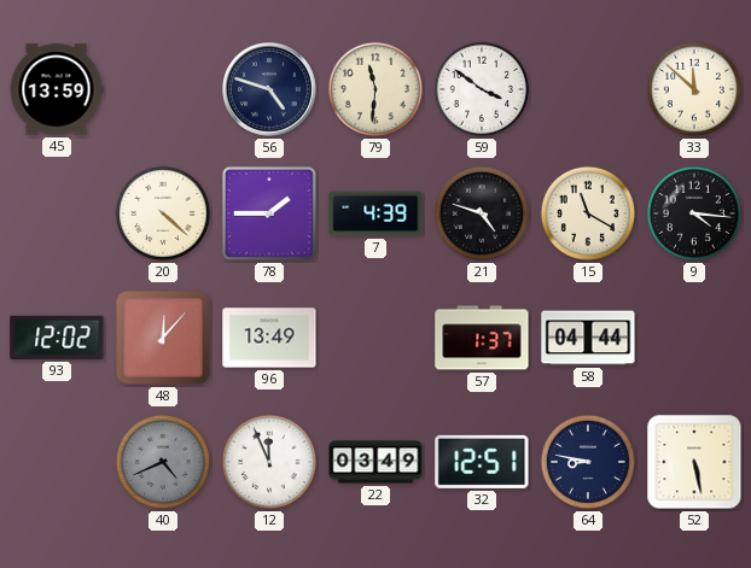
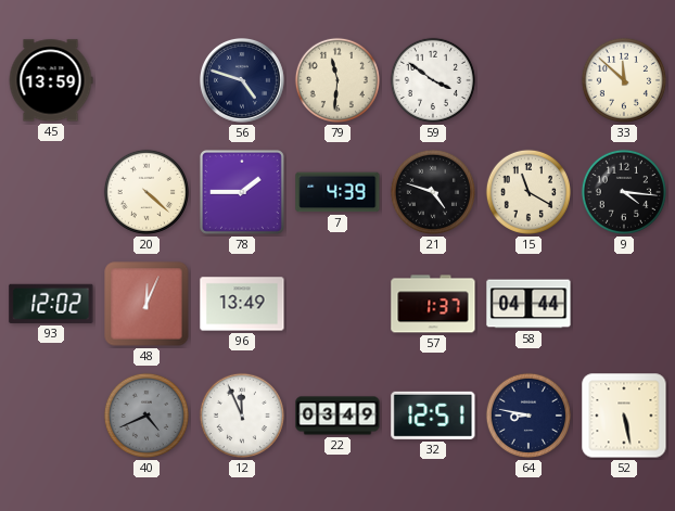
48: 12:07 -> 12:04 (147, 304)
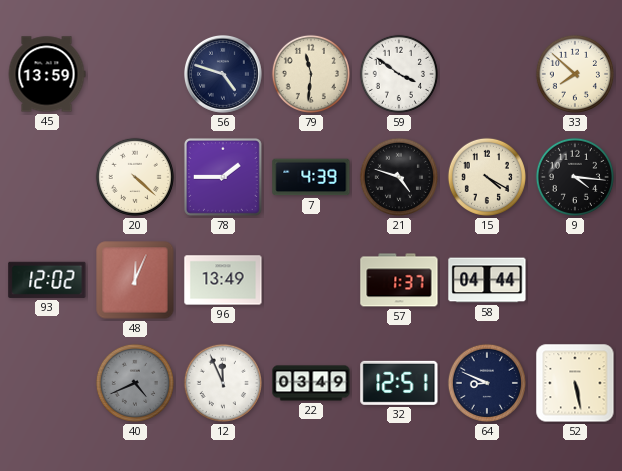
33: 11:52 -> 7:52 (575, 74)
15: 11:20 -> 4:20 (487, 177)
64: 8:47 -> 8:49 (487, 383)
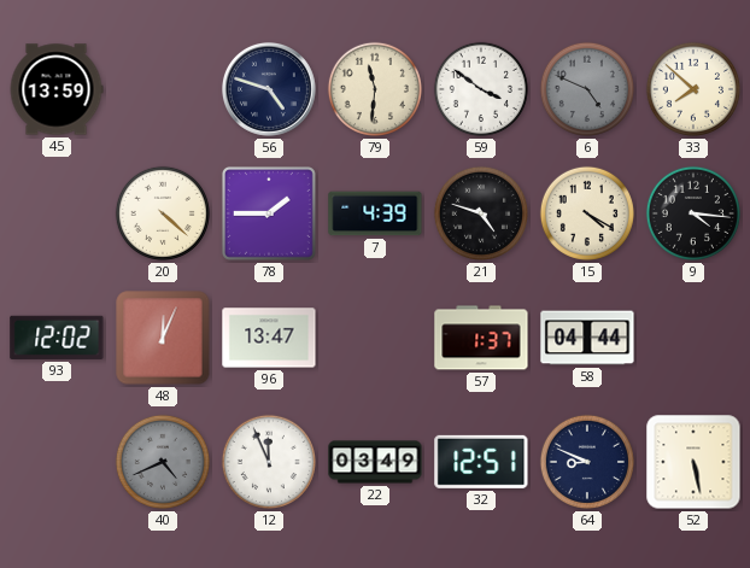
6: none -> 4:49 (587, 89)
96: 13:49 -> 13:47 (269, 338)
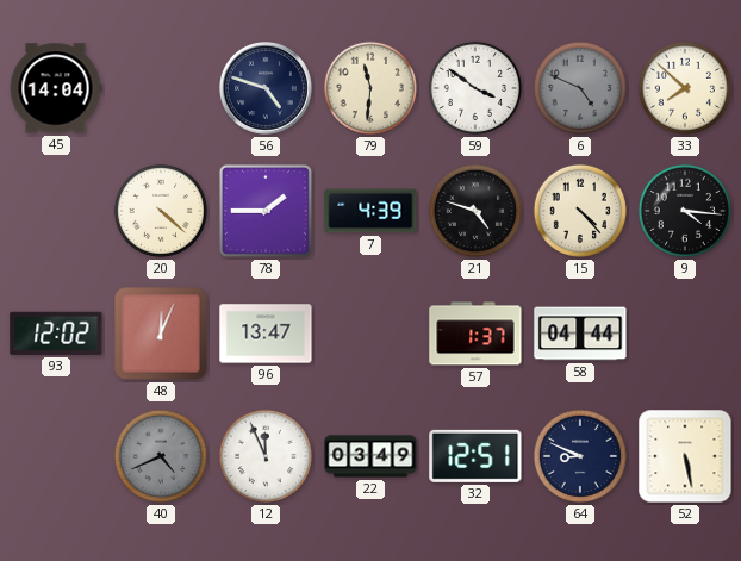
45: 13:59 -> 14:04 (56, 88)
15: 4:20 -> 4:23 (580, 211)
